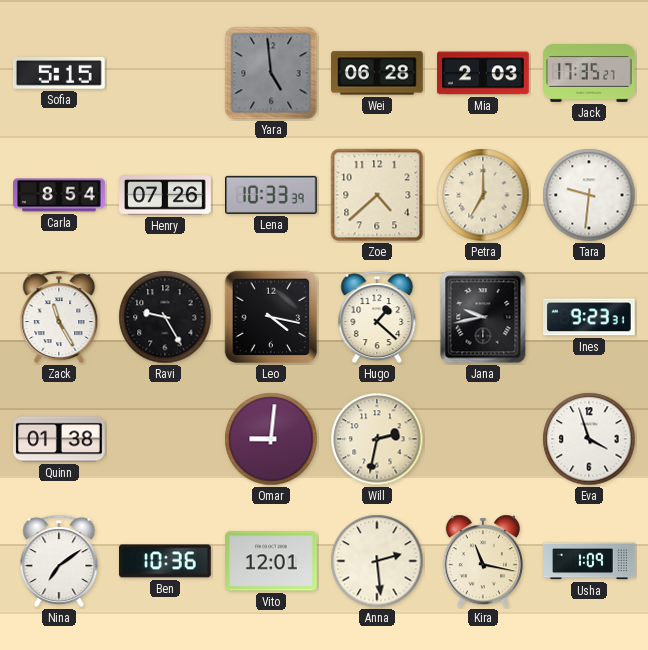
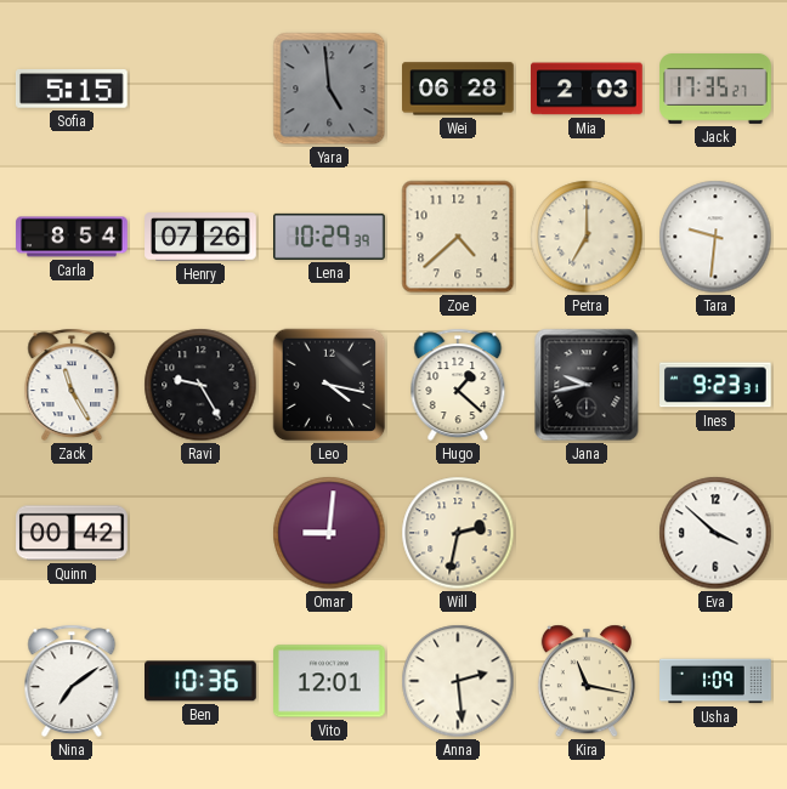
Lena: 10:33 -> 10:29 (330, 237)
Quinn: 01:38 -> 00:42 (72, 533)
Eva: 3:57 -> 3:52 (715, 533)
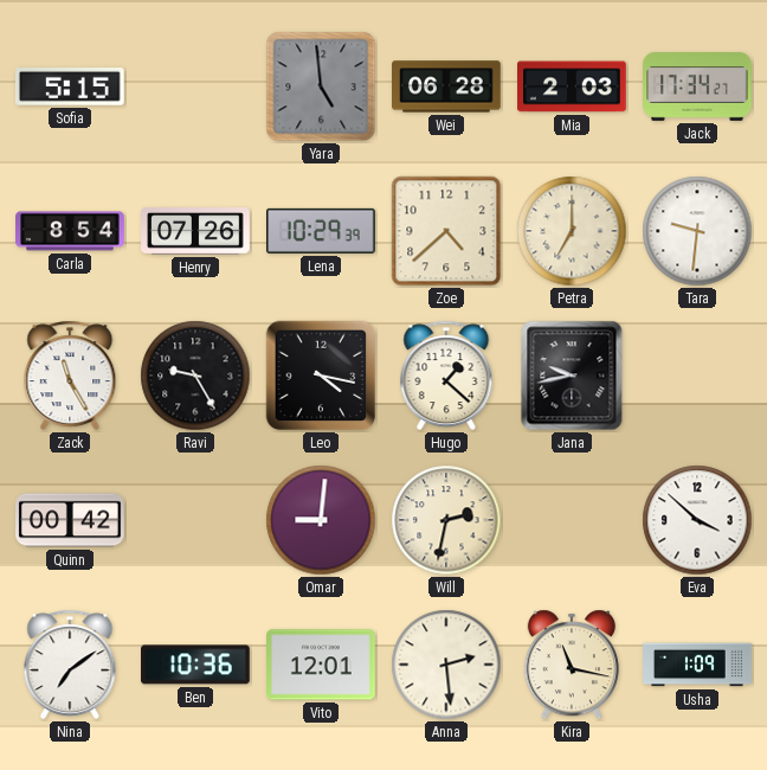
Jack: 17:35 -> 17:34 (697, 88)
Ines: 9:23 -> none (717, 385)
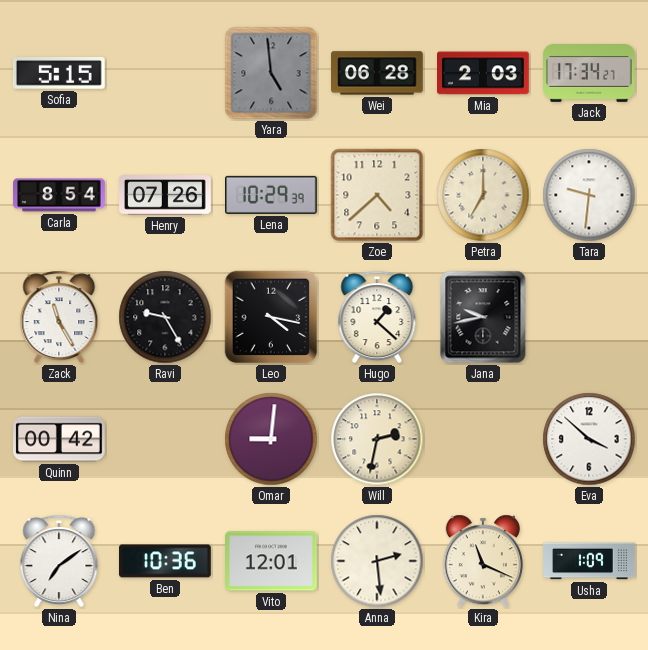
Kira: 11:17 -> 11:19 (483, 561)
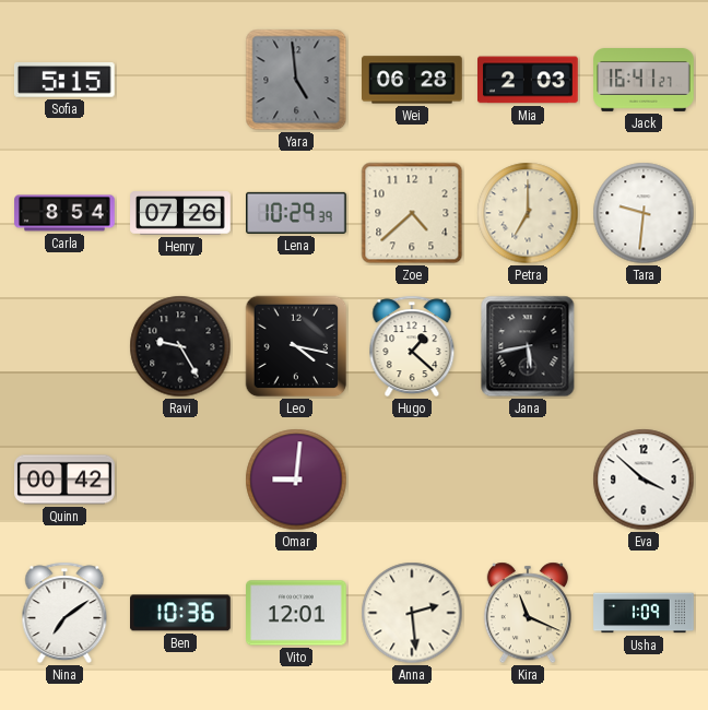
Jack: 17:34 -> 16:41 (644, 81)
Zack: 11:25 -> none (59, 317)
Jana: 9:43 -> 5:43 (528, 346)
Will: 2:32 -> none (377, 439)
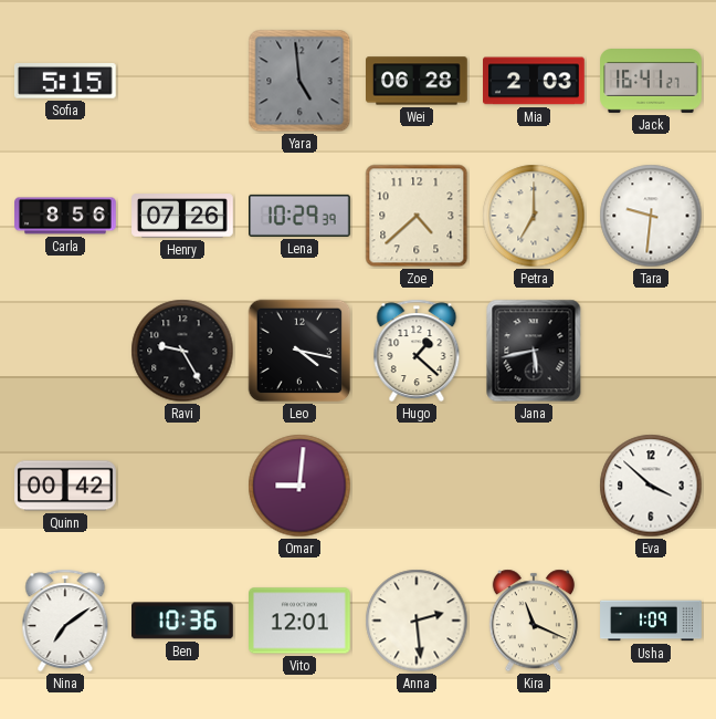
Carla: 8:54 -> 8:56 (65, 216)
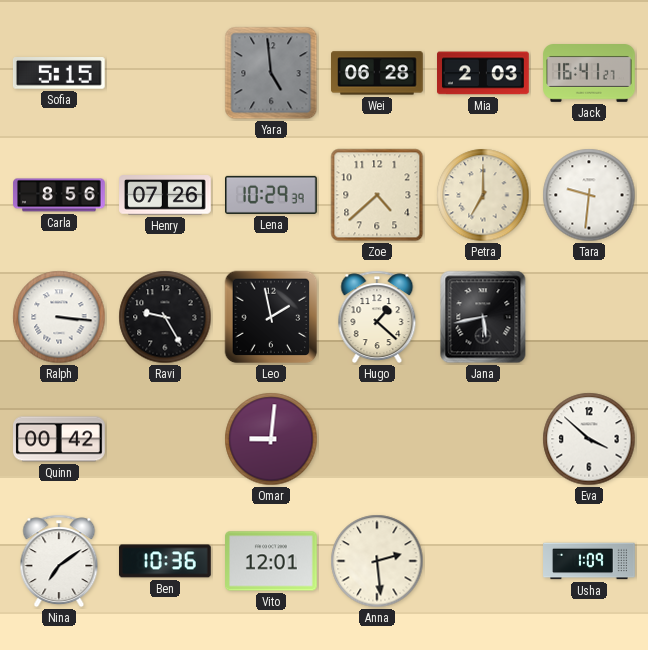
Ralph: none -> 3:16 (59, 317)
Leo: 4:17 -> 1:58 (271, 317)
Kira: 11:19 -> none (534, 621)
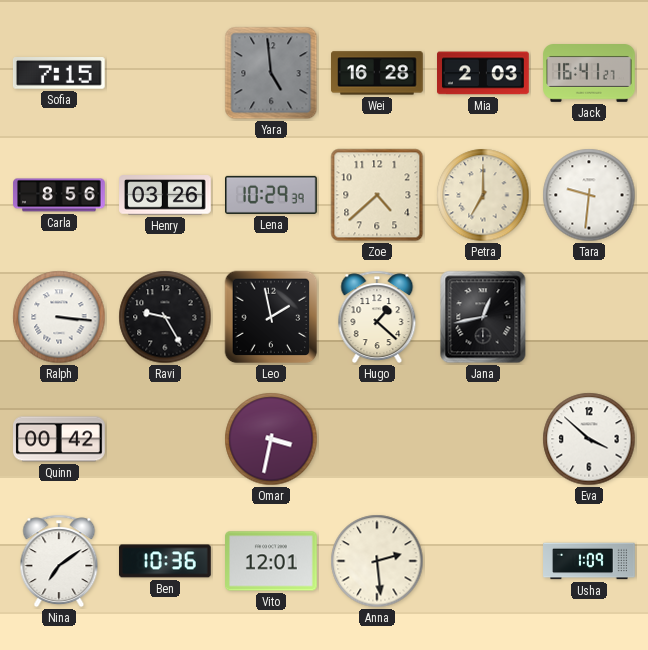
Sofia: 5:15 -> 7:15 (59, 74)
Wei: 06:28 -> 16:28 (378, 73)
Henry: 07:26 -> 03:26 (165, 195)
Jana: 5:43 -> 12:43 (483, 317)
Omar: 9:01 -> 3:32 (271, 439)
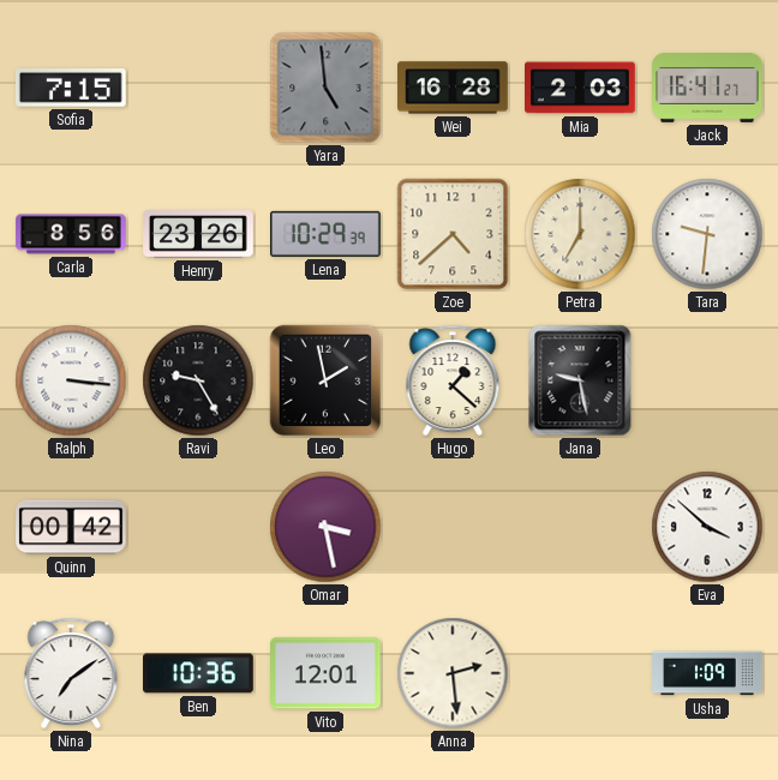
Henry: 03:26 -> 23:26 (198, 234)
Jana: 12:43 -> 9:28 (580, 380)
Omar: 3:32 -> 3:28 (325, 527)
